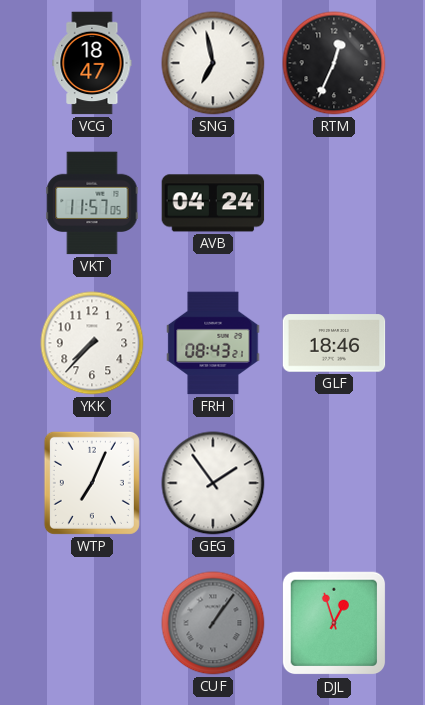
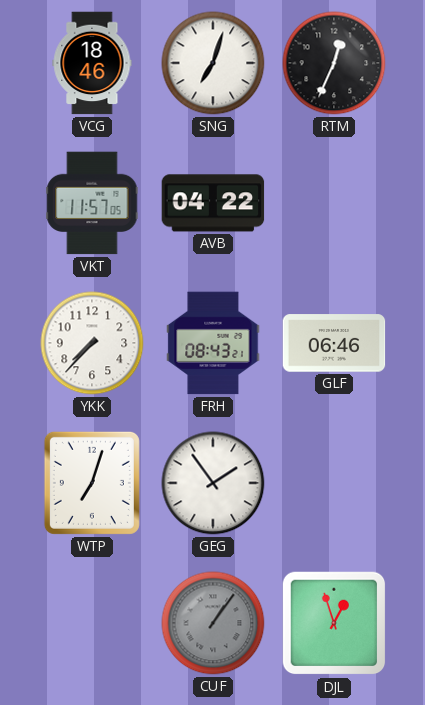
VCG: 18:47 -> 18:46 (92, 63)
SNG: 6:58 -> 7:03 (213, 63)
AVB: 04:24 -> 04:22 (213, 203)
GLF: 18:46 -> 06:46 (334, 343)
WTP: 7:04 -> 7:03 (92, 483)
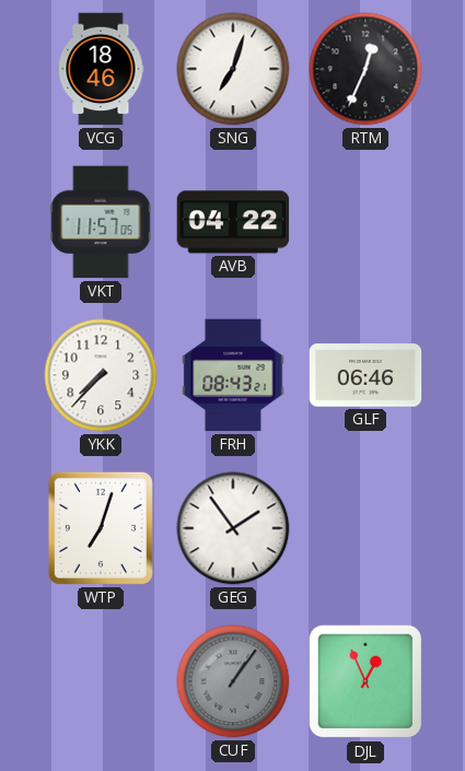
DJL: 12:57 -> 12:56 (365, 681)
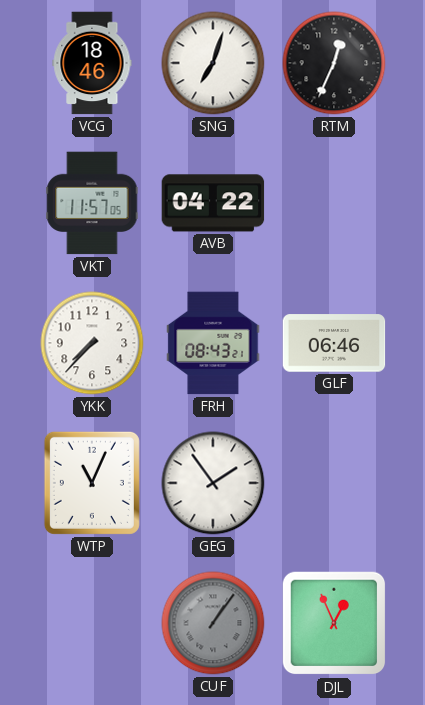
WTP: 7:03 -> 11:04 (92, 483)
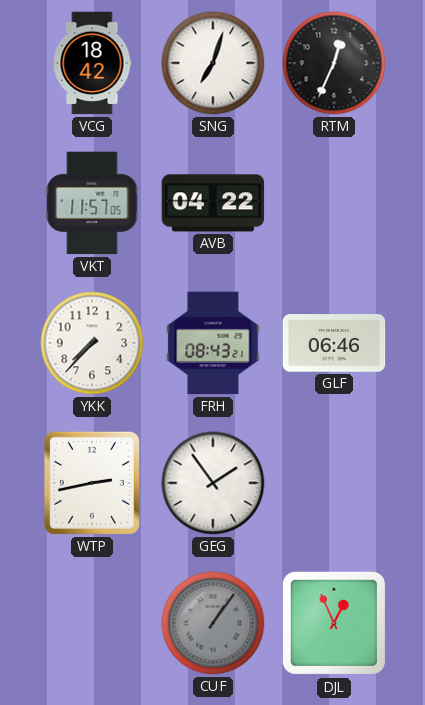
VCG: 18:46 -> 18:42 (92, 63)
WTP: 11:04 -> 2:43 (92, 483)
